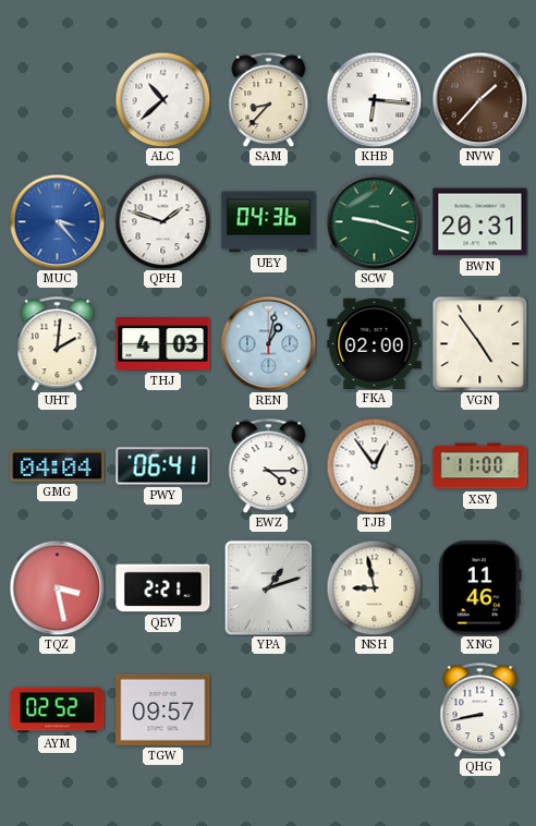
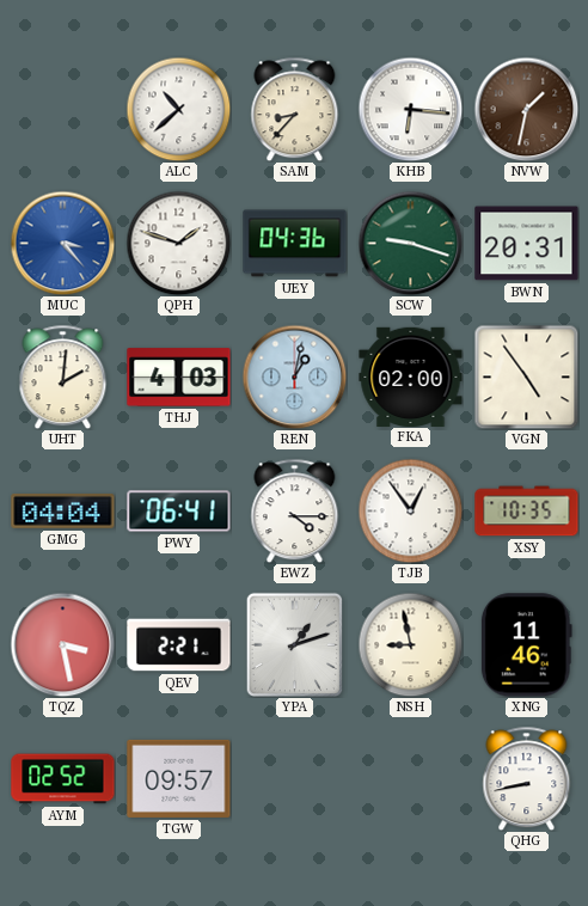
NVW: 1:37 -> 1:32 (526, 109)
XSY: 11:00 -> 10:35 (527, 512)
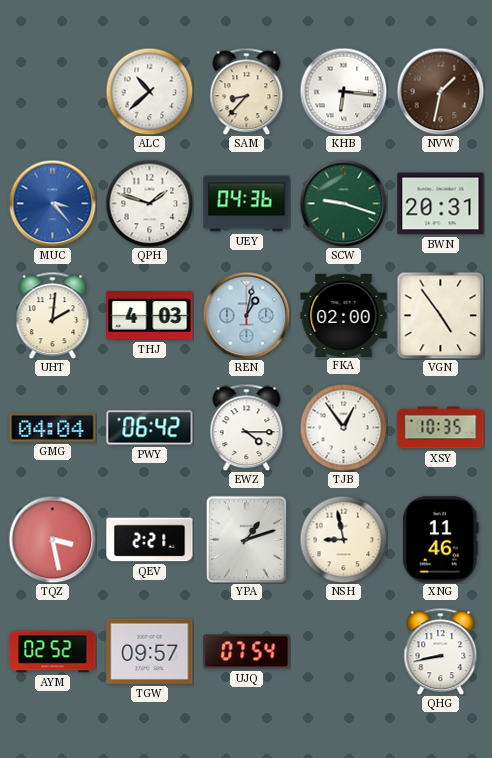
PWY: 06:41 -> 06:42 (150, 428)
UJQ: none -> 07:54 (247, 652)
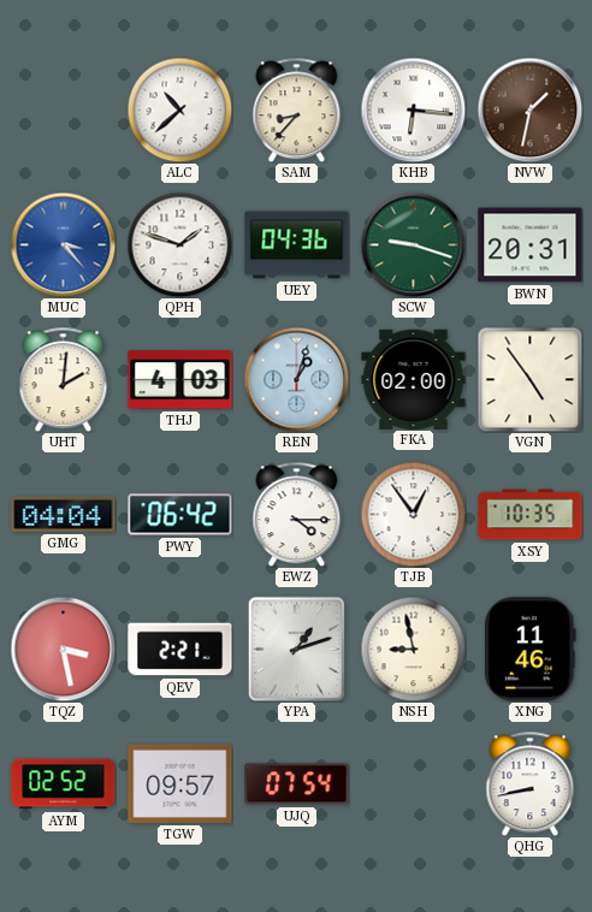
REN: 1:02 -> 1:03 (296, 379)
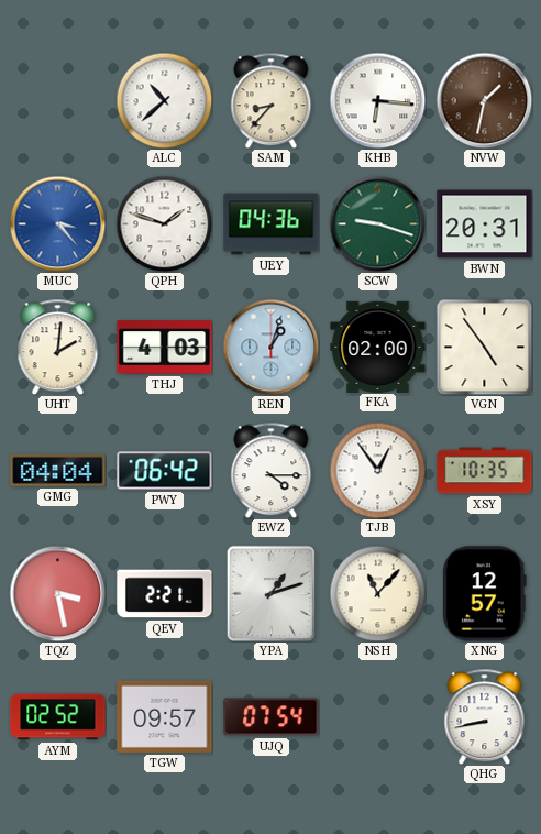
NSH: 8:58 -> 11:07 (377, 593)
XNG: 11:46 -> 12:57 (484, 594)
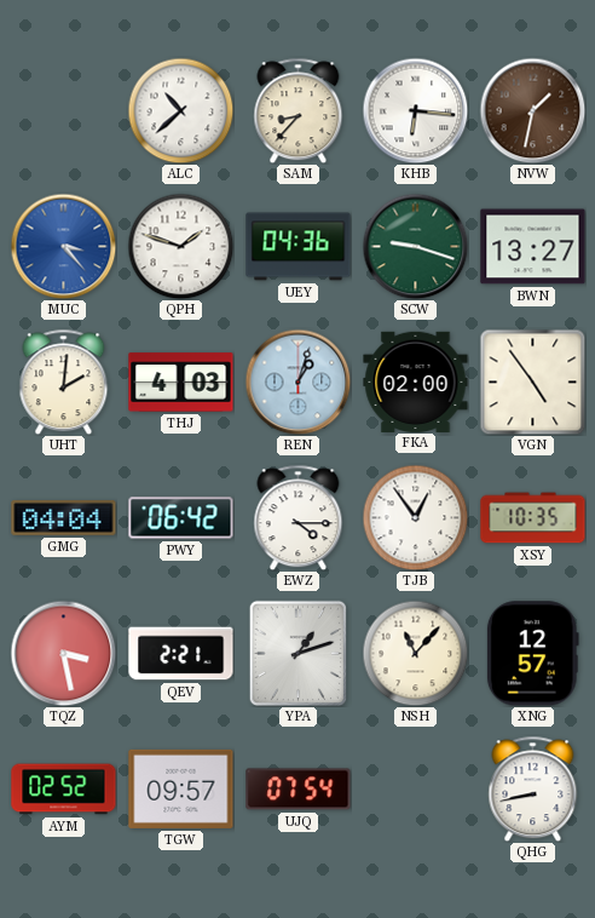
BWN: 20:31 -> 13:27 (533, 247)
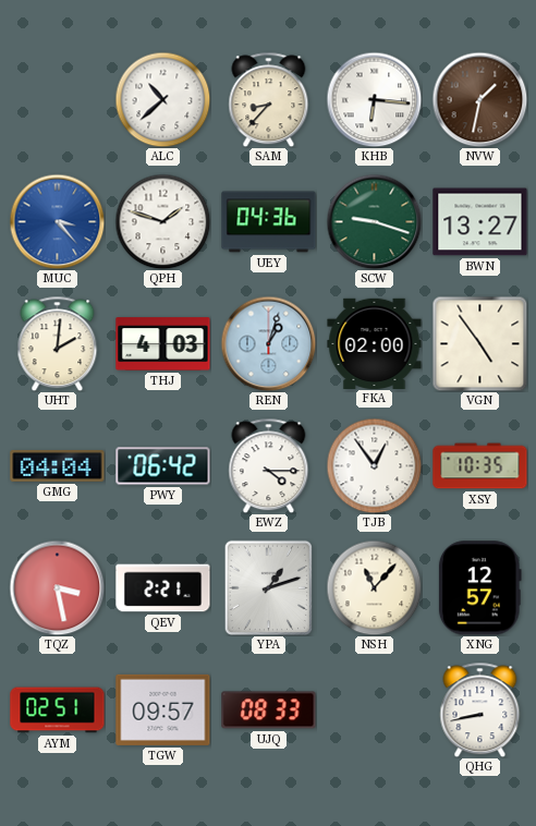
AYM: 02:52 -> 02:51 (58, 710)
UJQ: 07:54 -> 08:33 (269, 710)
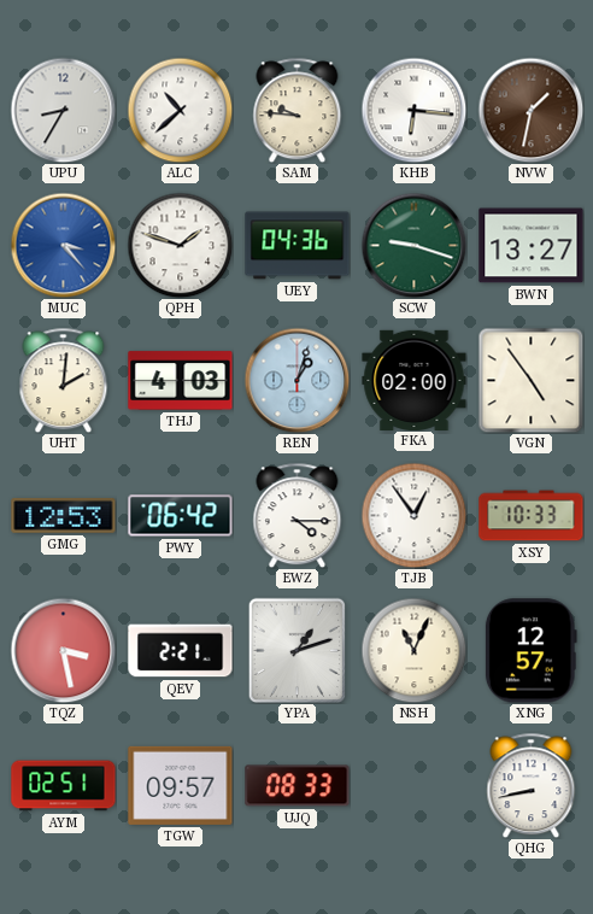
UPU: none -> 8:35 (63, 110)
SAM: 8:37 -> 9:46 (298, 110)
GMG: 04:04 -> 12:53 (64, 515)
XSY: 10:35 -> 10:33 (532, 516)
NSH: 11:07 -> 11:04 (413, 650)
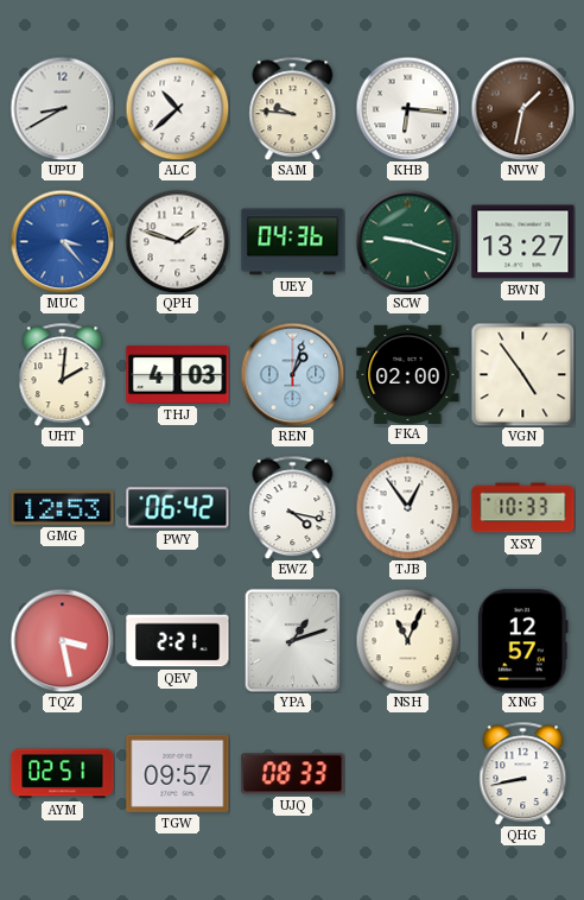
UPU: 8:35 -> 8:40 (62, 108)
EWZ: 4:15 -> 4:17 (293, 507)
